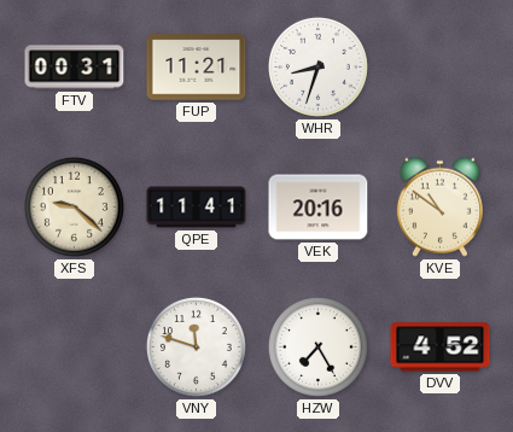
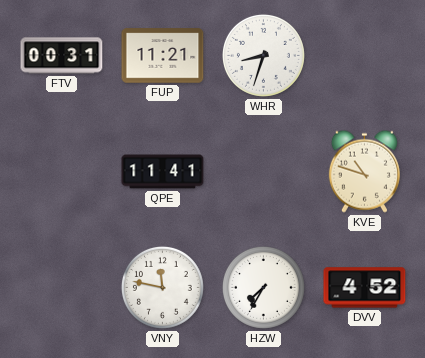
XFS: 9:22 -> none (74, 206)
VEK: 20:16 -> none (319, 208)
KVE: 10:51 -> 10:48 (364, 171)
VNY: 11:48 -> 11:47 (162, 287)
HZW: 7:25 -> 7:35 (263, 287)
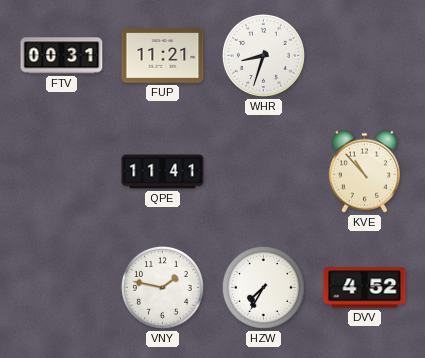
KVE: 10:48 -> 10:53 (364, 171)
VNY: 11:47 -> 1:47 (162, 287)
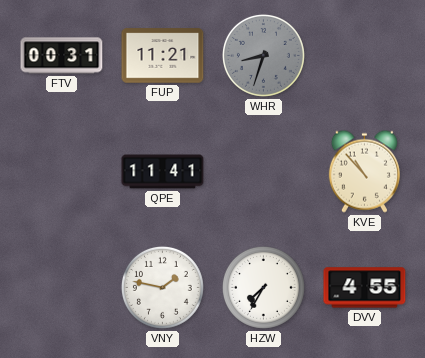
WHR dial: white -> grey (263, 55)
DVV: 4:52 -> 4:55 (365, 288)
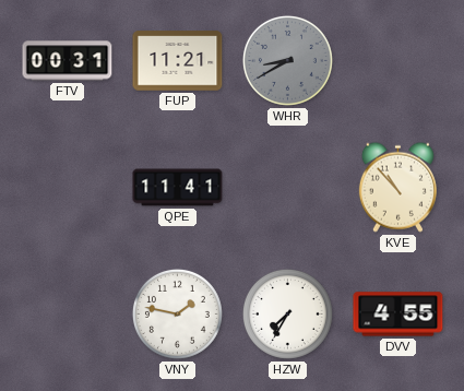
WHR: 8:33 -> 8:40 (287, 60)
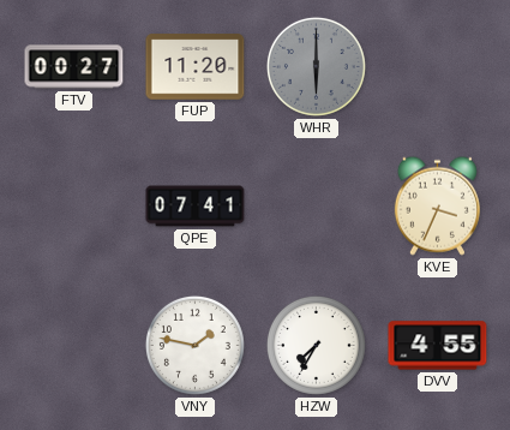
FTV: 00:31 -> 00:27 (74, 67)
FUP: 11:21 -> 11:20 (196, 67)
WHR: 8:40 -> 6:00 (316, 66)
QPE: 11:41 -> 07:41 (196, 207)
KVE: 10:53 -> 3:34 (437, 205)
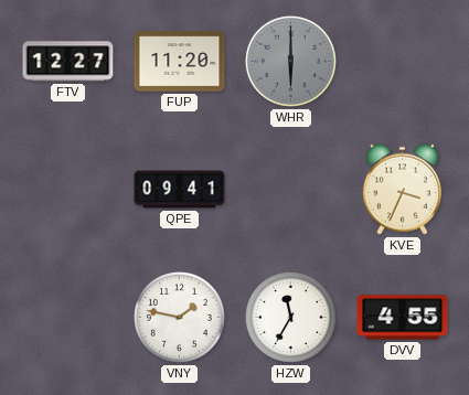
FTV: 00:27 -> 12:27 (68, 62)
QPE: 07:41 -> 09:41 (180, 190)
HZW: 7:35 -> 11:35 (290, 317)
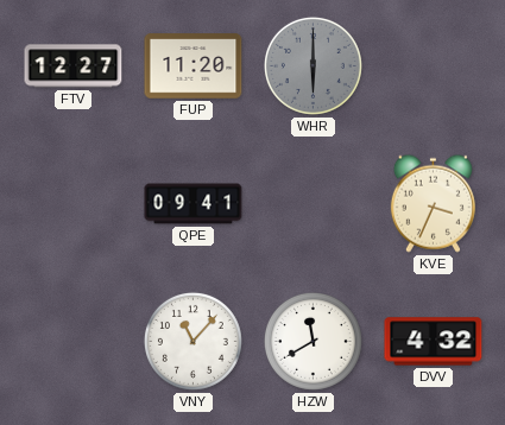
VNY: 1:47 -> 11:07 (192, 341)
HZW: 11:35 -> 11:40 (313, 341)
DVV: 4:55 -> 4:32 (434, 342)
